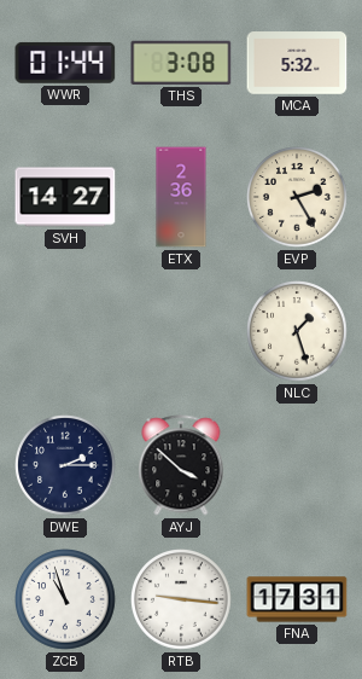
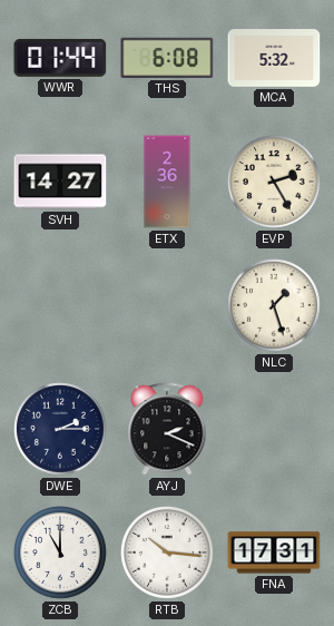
THS: 3:08 -> 6:08 (167, 58)
AYJ: 3:52 -> 2:19 (167, 429)
ZCB: 10:57 -> 11:00 (60, 552)
RTB: 9:16 -> 10:16 (167, 552)
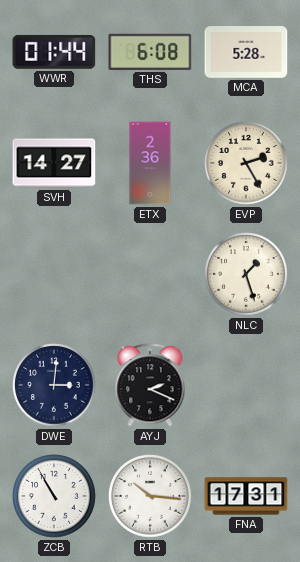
MCA: 5:32 -> 5:28 (246, 52)
DWE: 2:15 -> 3:01 (54, 385)
ZCB: 11:00 -> 10:55 (54, 496)
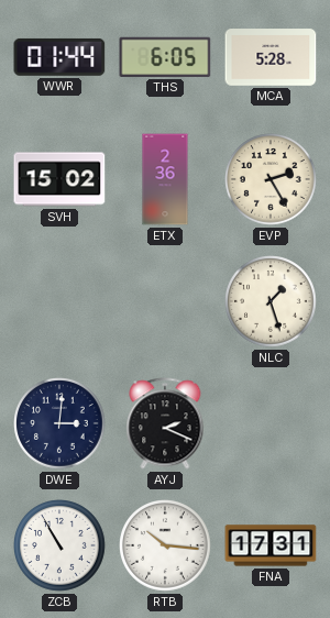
THS: 6:08 -> 6:05 (165, 57)
SVH: 14:27 -> 15:02 (59, 179)
